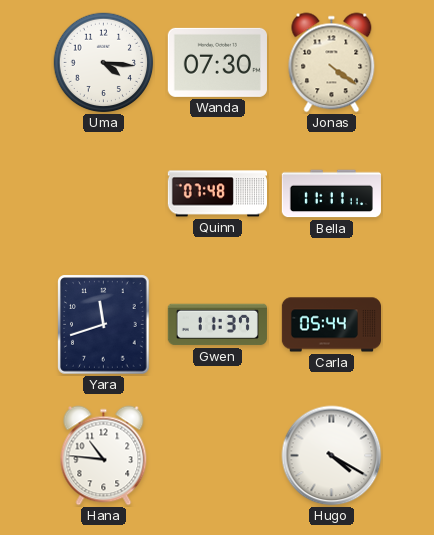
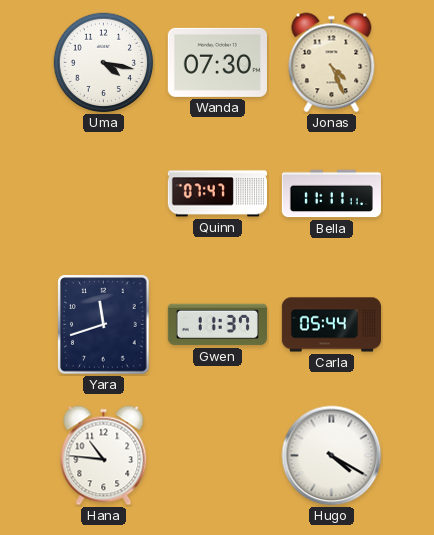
Uma: 4:16 -> 4:17 (104, 63)
Jonas: 4:21 -> 4:26 (332, 63)
Quinn: 07:48 -> 07:47 (217, 194)
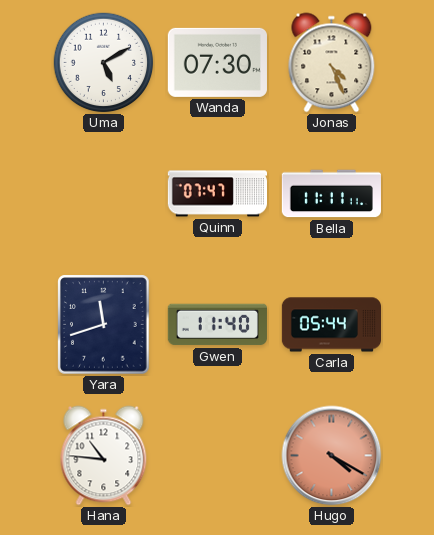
Uma: 4:17 -> 5:10 (104, 63)
Gwen: 11:37 -> 11:40 (217, 325)
Hugo dial: white -> salmon (332, 456)
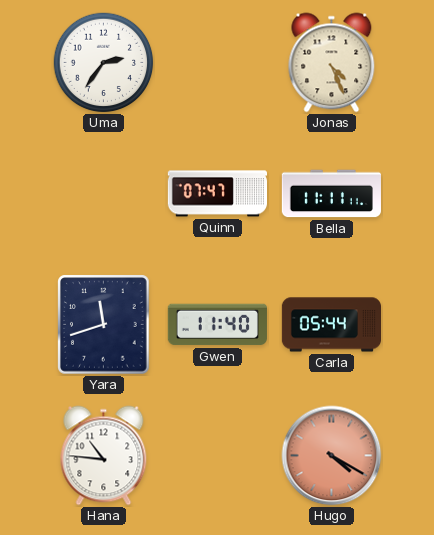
Uma: 5:10 -> 2:36 (104, 63)
Wanda: 07:30 -> none (217, 62)
